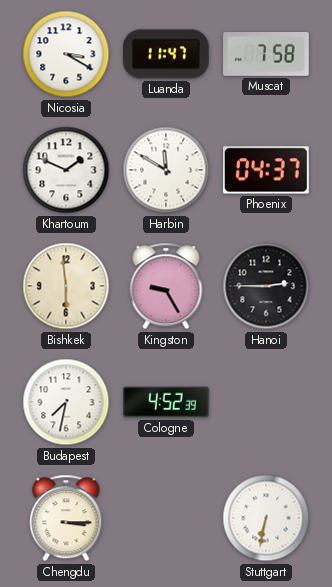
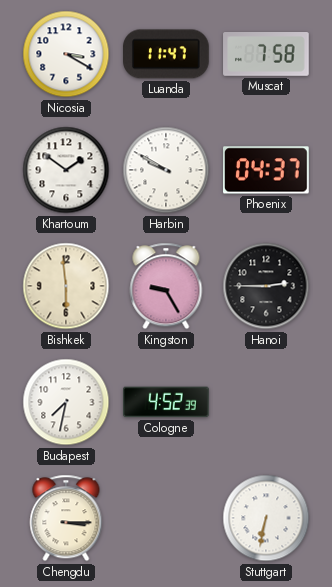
Khartoum: 1:49 -> 1:51 (66, 170)
Harbin: 11:50 -> 9:50 (166, 170)
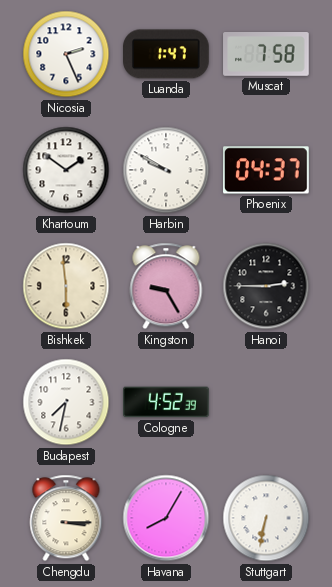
Nicosia: 3:20 -> 2:26 (66, 54)
Luanda: 11:47 -> 1:47 (167, 54)
Havana: none -> 8:05 (166, 518)
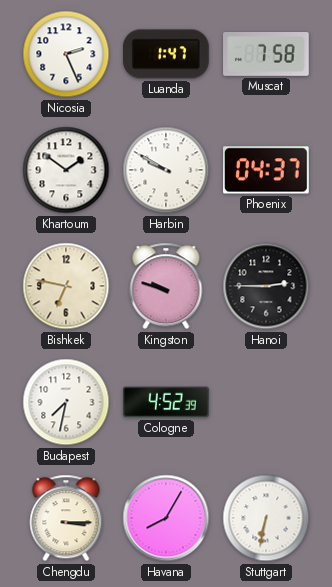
Bishkek: 5:59 -> 6:47 (66, 286)
Kingston: 9:25 -> 9:48 (166, 286)
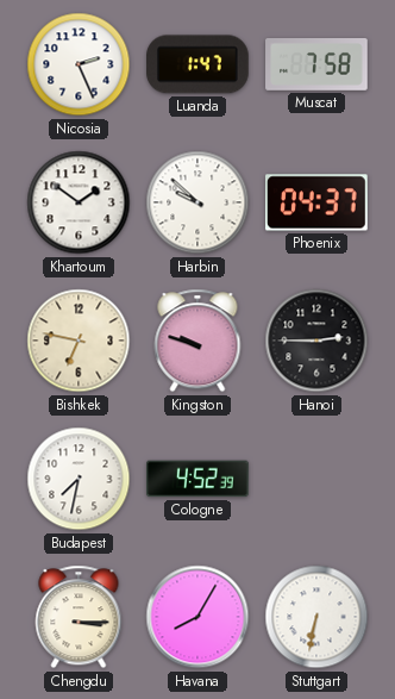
Harbin: 9:50 -> 9:52 (197, 202)
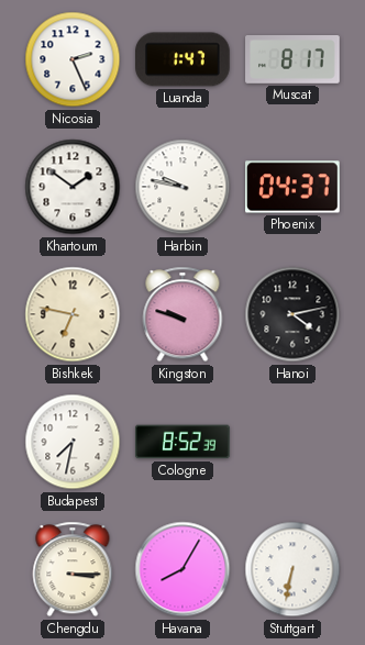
Muscat: 7:58 -> 8:17 (292, 60)
Harbin: 9:52 -> 9:47 (182, 187)
Hanoi: 2:45 -> 4:13 (292, 314)
Cologne: 4:52 -> 8:52 (184, 442)
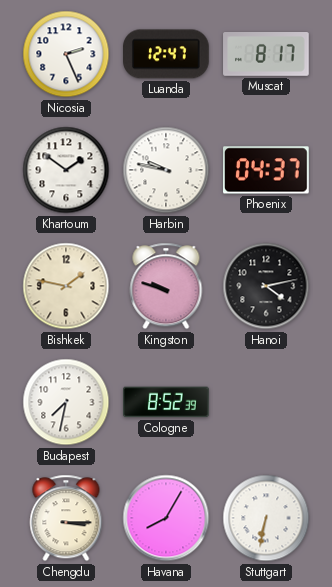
Luanda: 1:47 -> 12:47 (167, 54)
Bishkek: 6:47 -> 1:47 (66, 286)
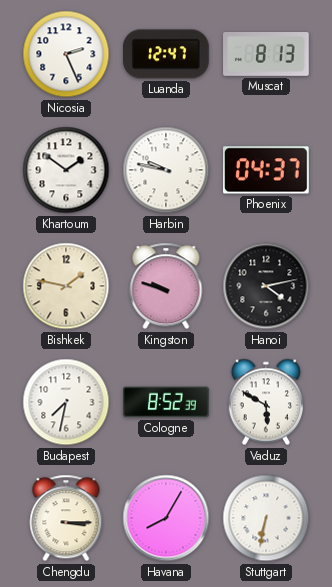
Muscat: 8:17 -> 8:13 (266, 55)
Vaduz: none -> 5:50 (266, 402)
